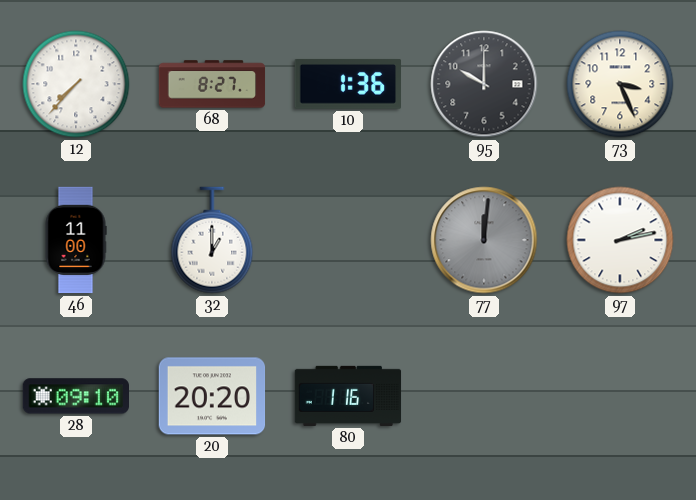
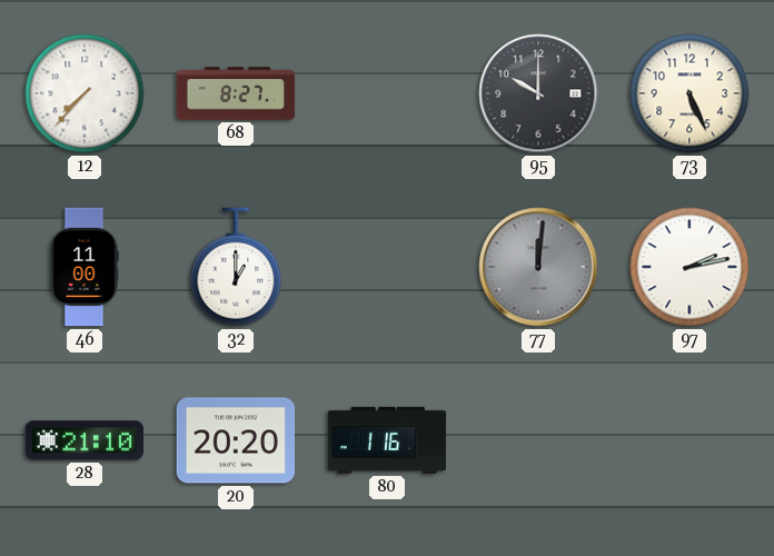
10: 1:36 -> none (347, 84)
73: 3:26 -> 5:26 (689, 93)
28: 09:10 -> 21:10 (83, 440)
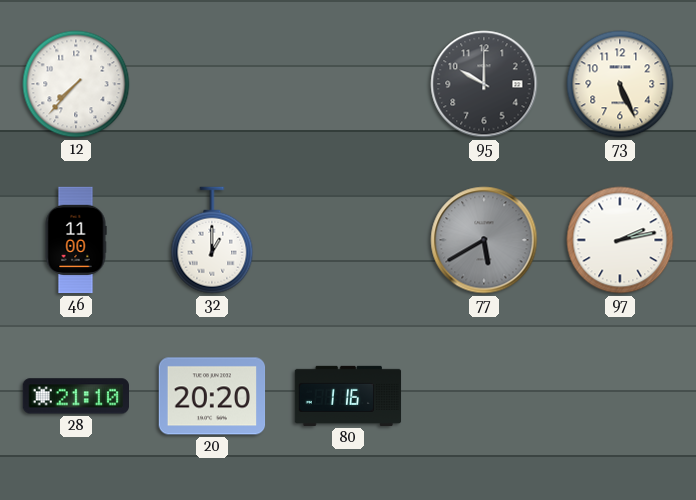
68: 8:27 -> none (236, 93)
77: 12:01 -> 5:40 (484, 240)
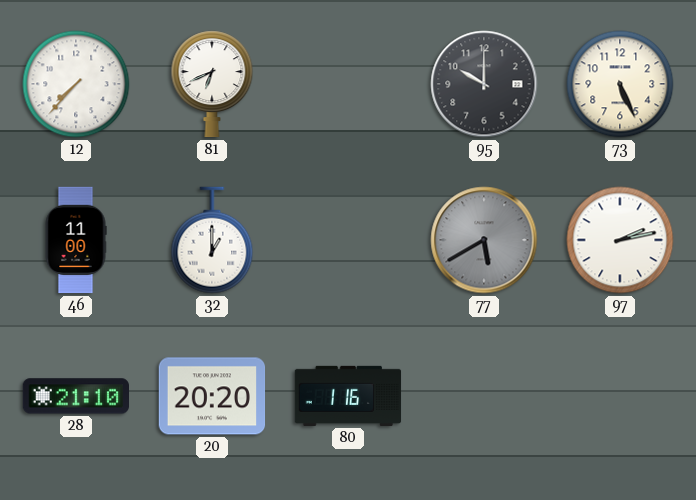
81: none -> 6:41 (212, 84)
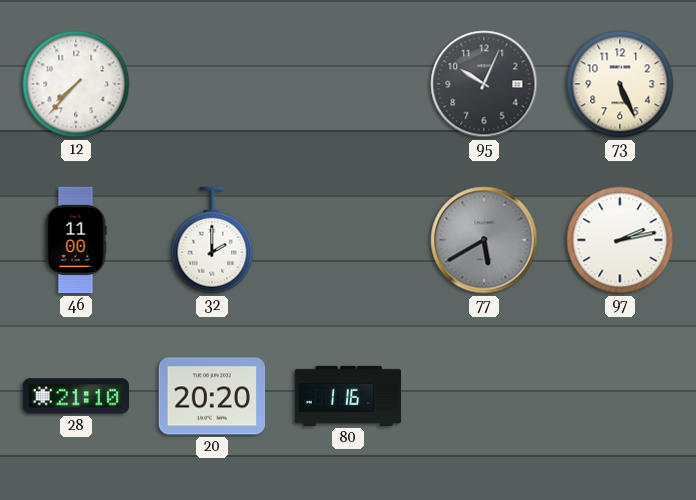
81: 6:41 -> none (212, 84)
95: 10:00 -> 10:04 (484, 84)
32: 1:00 -> 2:00 (212, 240)
